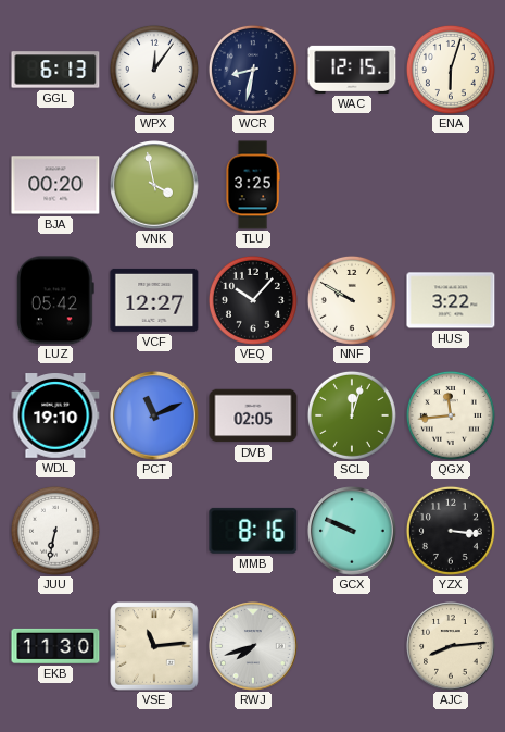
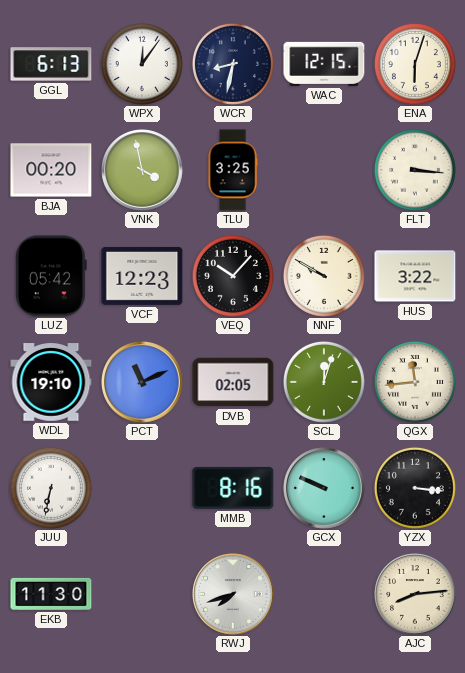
FLT: none -> 3:16 (415, 170)
VCF: 12:27 -> 12:23 (142, 276)
VSE: 11:14 -> none (154, 646)
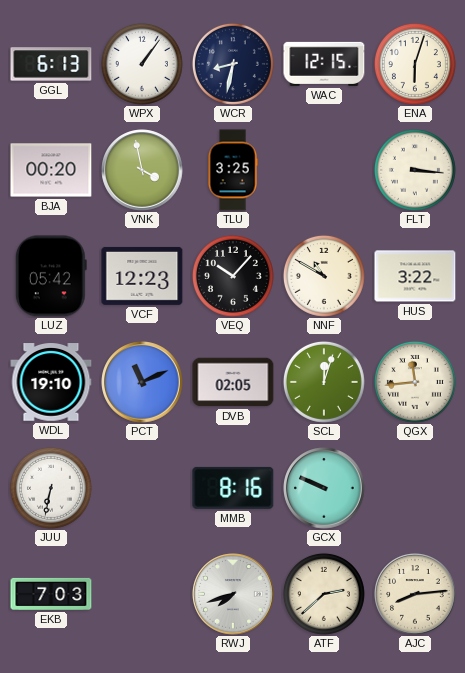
WPX: 12:06 -> 1:06 (142, 64)
NNF: 9:50 -> 10:50 (324, 276)
YZX: 3:16 -> none (415, 488)
EKB: 11:30 -> 7:03 (51, 594)
ATF: none -> 2:38 (324, 594)
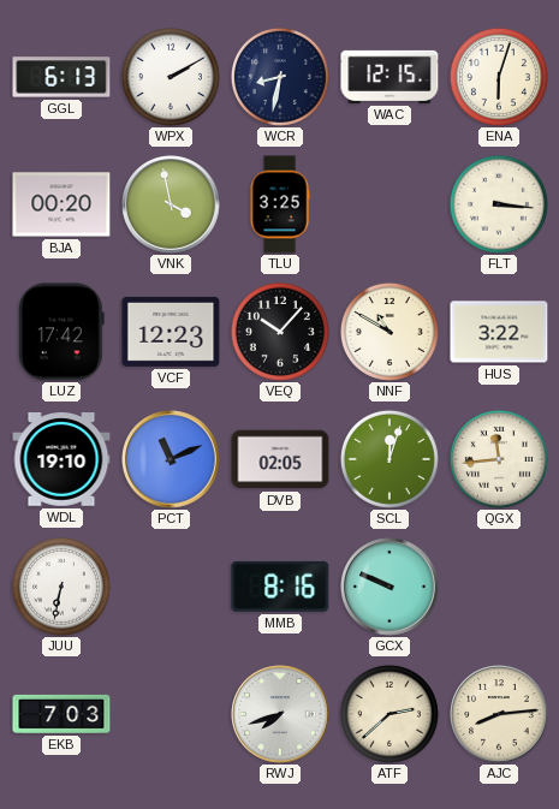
WPX: 1:06 -> 2:10 (171, 77)
LUZ: 05:42 -> 17:42 (61, 332)
